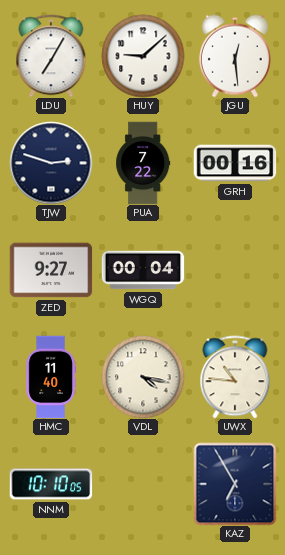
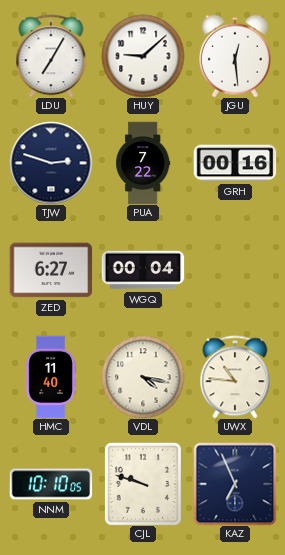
ZED: 9:27 -> 6:27 (51, 270)
CJL: none -> 9:48 (143, 484)
KAZ: 6:55 -> 6:56 (235, 484)
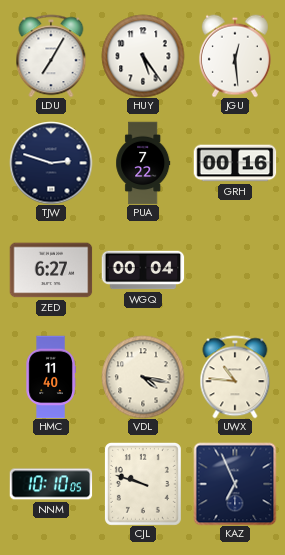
HUY: 9:08 -> 5:24 (143, 56)
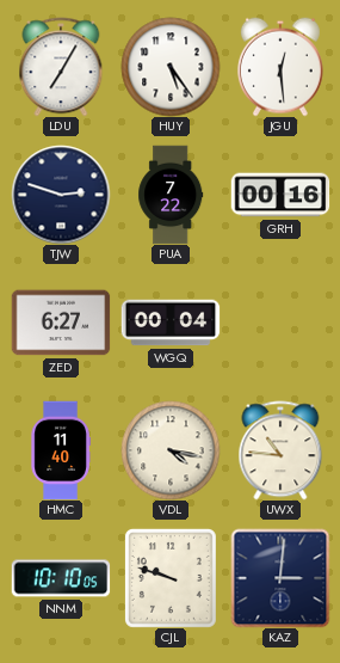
KAZ: 6:56 -> 3:01 (280, 578)
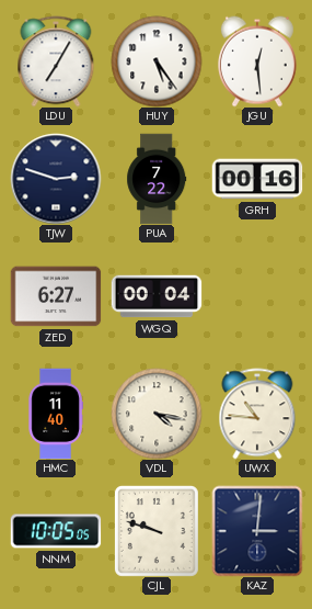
NNM: 10:10 -> 10:05 (56, 531)
